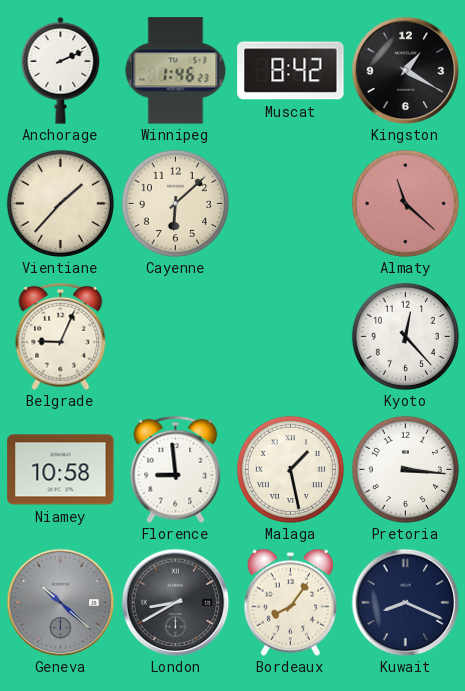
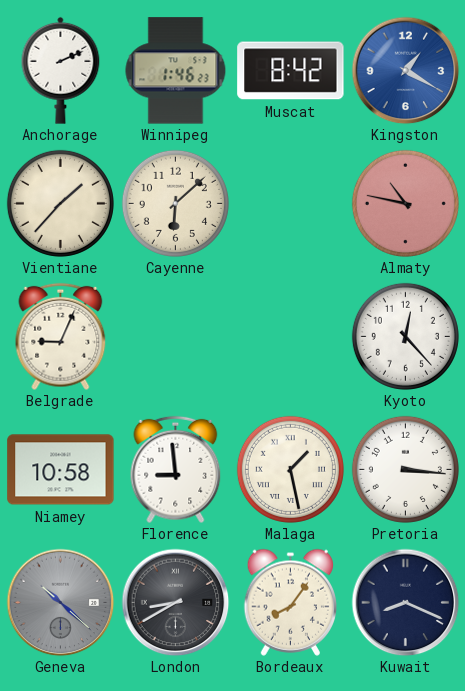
Kingston dial: black -> blue (405, 70)
Almaty: 11:22 -> 10:47 (405, 203)
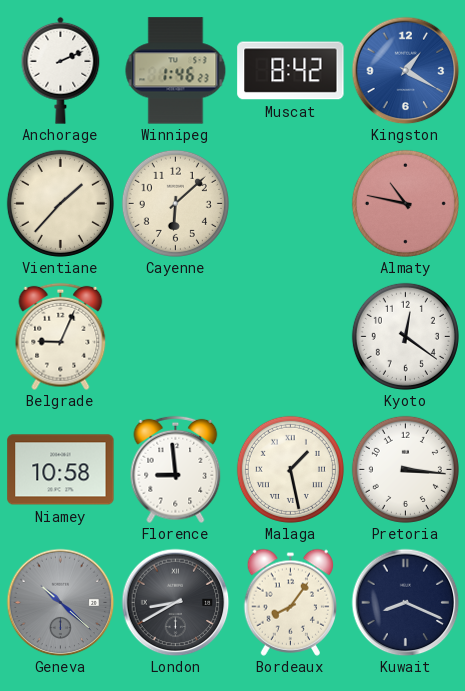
Kyoto: 12:23 -> 12:21 (405, 336)
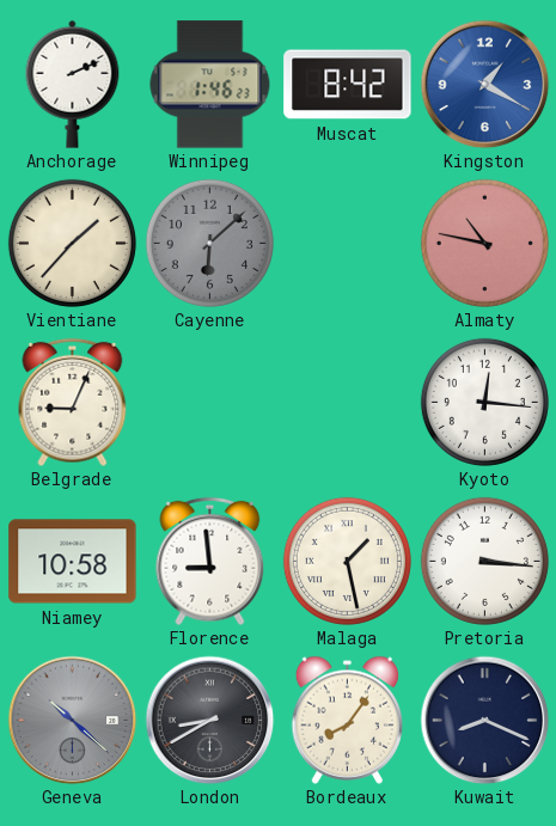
Cayenne dial: cream -> grey (209, 243)
Kyoto: 12:21 -> 12:16 (484, 402)
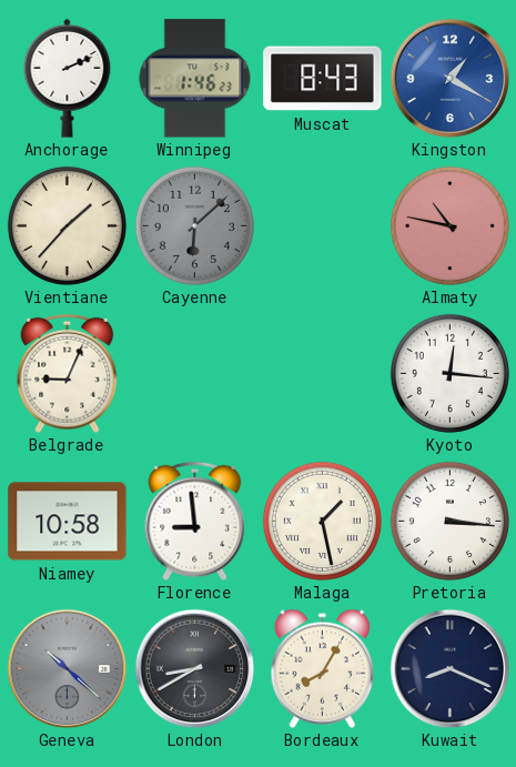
Muscat: 8:42 -> 8:43 (323, 79)
Bordeaux: 8:06 -> 8:05 (322, 668)
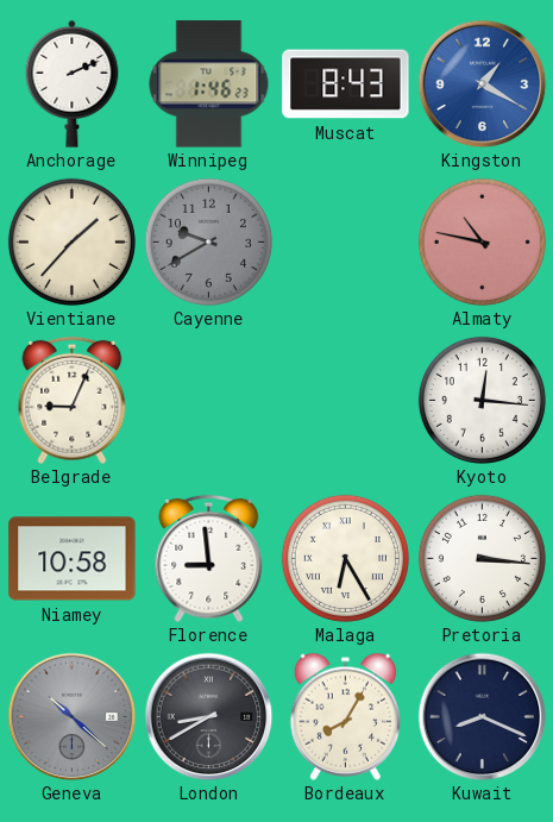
Cayenne: 6:08 -> 9:40 (208, 241)
Malaga: 1:28 -> 6:25 (345, 558)
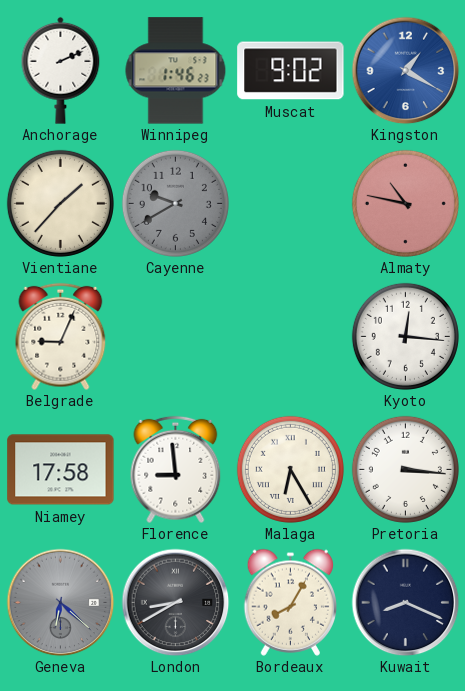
Muscat: 8:43 -> 9:02 (291, 71)
Niamey: 10:58 -> 17:58 (61, 470)
Geneva: 10:22 -> 6:22 (60, 602)
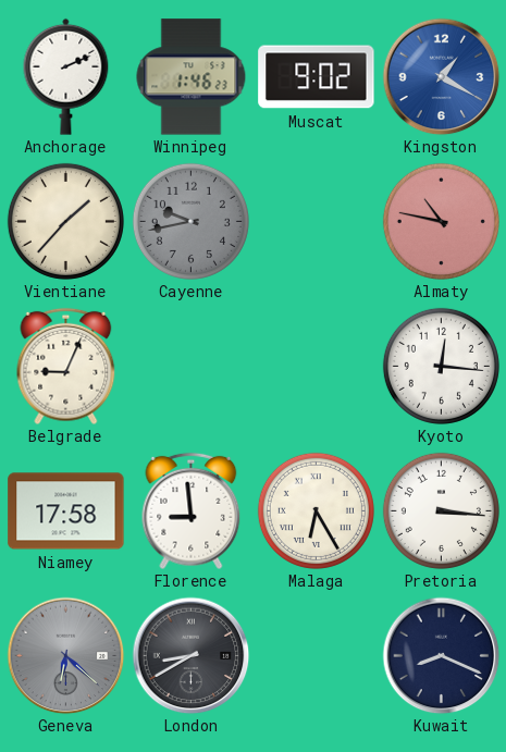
Cayenne: 9:40 -> 9:43 (190, 221)
Bordeaux: 8:05 -> none (290, 602)
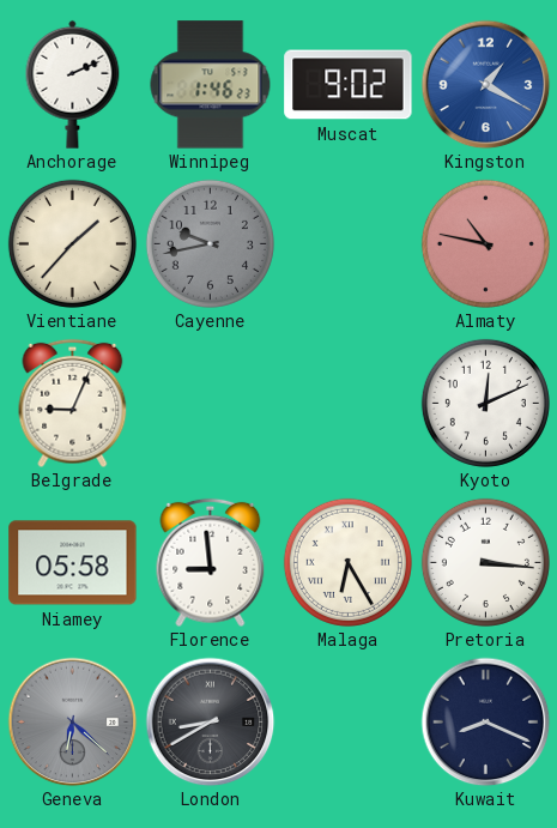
Kyoto: 12:16 -> 12:11 (485, 403)
Niamey: 17:58 -> 05:58 (73, 563)
